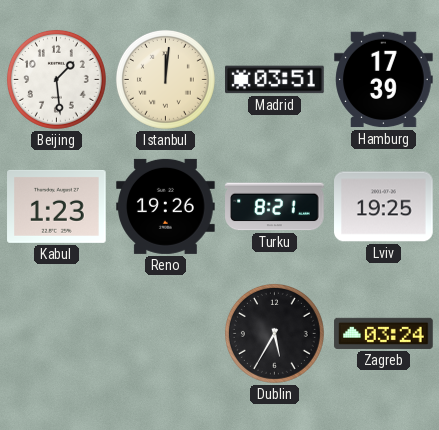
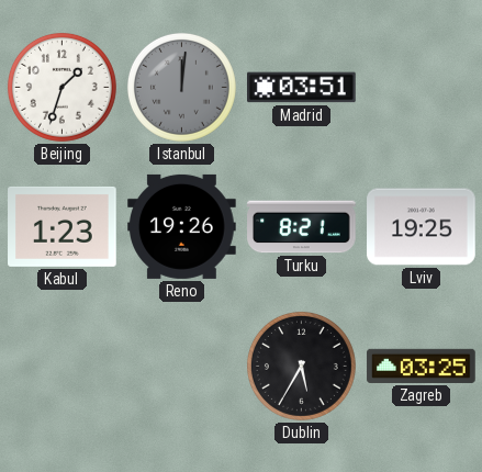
Beijing: 1:29 -> 1:33 (61, 87)
Istanbul dial: cream -> grey (181, 87)
Hamburg: 17:39 -> none (384, 80)
Zagreb: 03:24 -> 03:25 (422, 366)
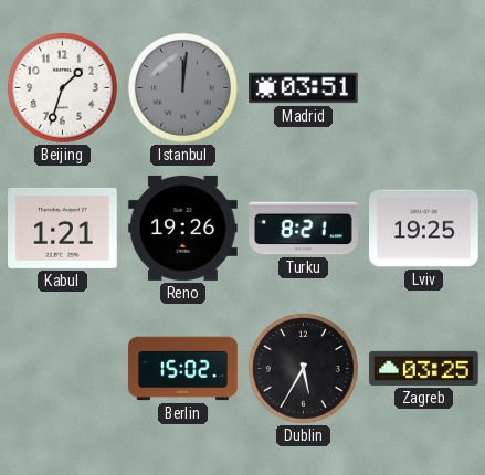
Kabul: 1:23 -> 1:21 (63, 228)
Berlin: none -> 15:02 (183, 369)
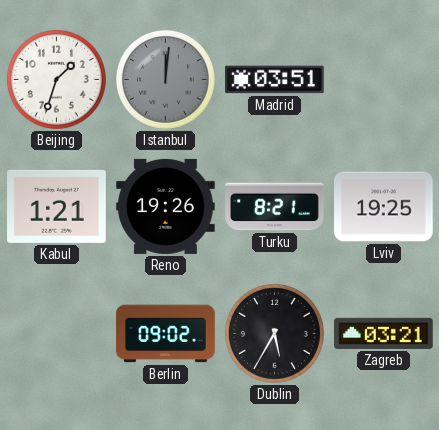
Berlin: 15:02 -> 09:02 (166, 334)
Zagreb: 03:25 -> 03:21 (384, 333)
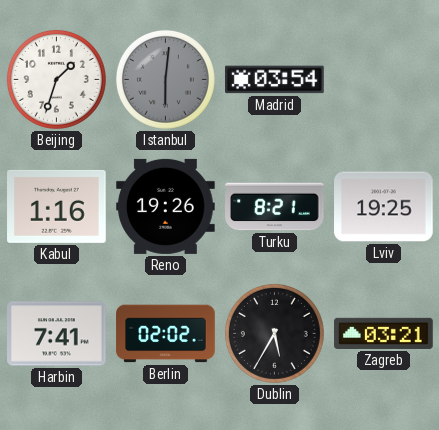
Istanbul: 12:01 -> 6:01 (165, 79)
Madrid: 03:51 -> 03:54 (275, 80)
Kabul: 1:21 -> 1:16 (57, 206)
Harbin: none -> 7:41 (57, 334)
Berlin: 09:02 -> 02:02 (166, 334)
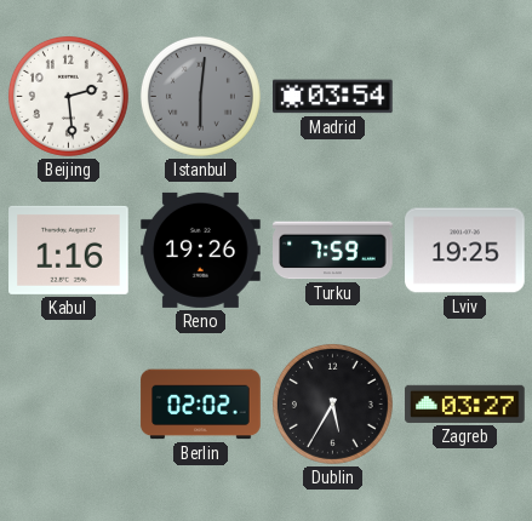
Beijing: 1:33 -> 2:29 (68, 96)
Turku: 8:21 -> 7:59 (333, 251)
Harbin: 7:41 -> none (57, 334)
Zagreb: 03:21 -> 03:27 (465, 403)
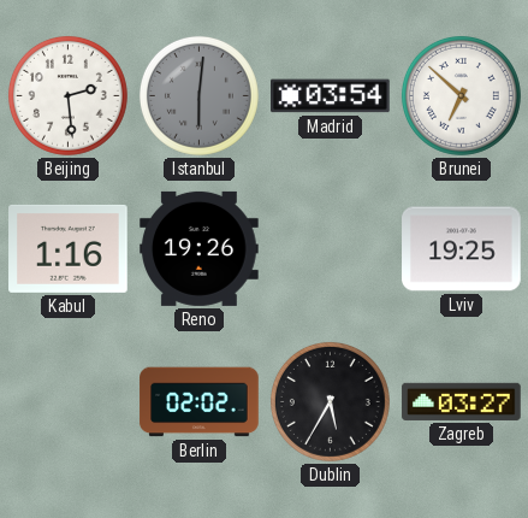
Brunei: none -> 6:52 (461, 95)
Turku: 7:59 -> none (333, 251)
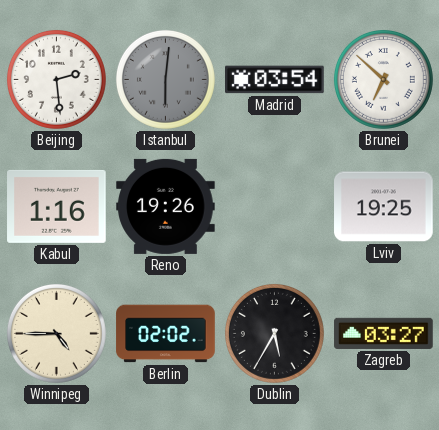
Winnipeg: none -> 4:45 (56, 333)
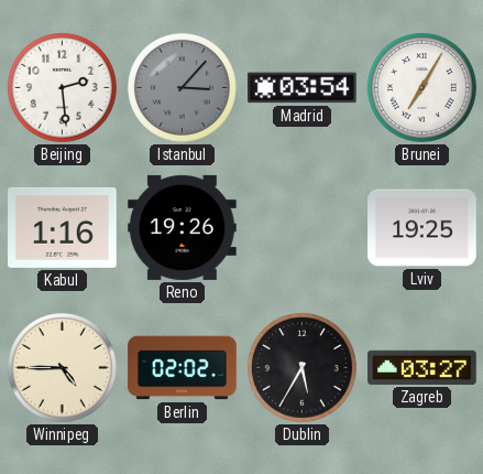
Istanbul: 6:01 -> 3:07 (182, 87)
Brunei: 6:52 -> 7:05 (421, 87)
